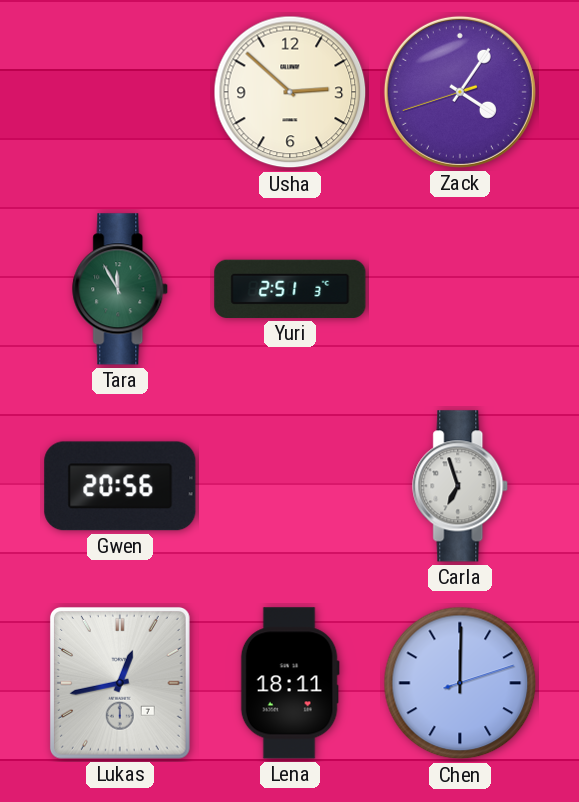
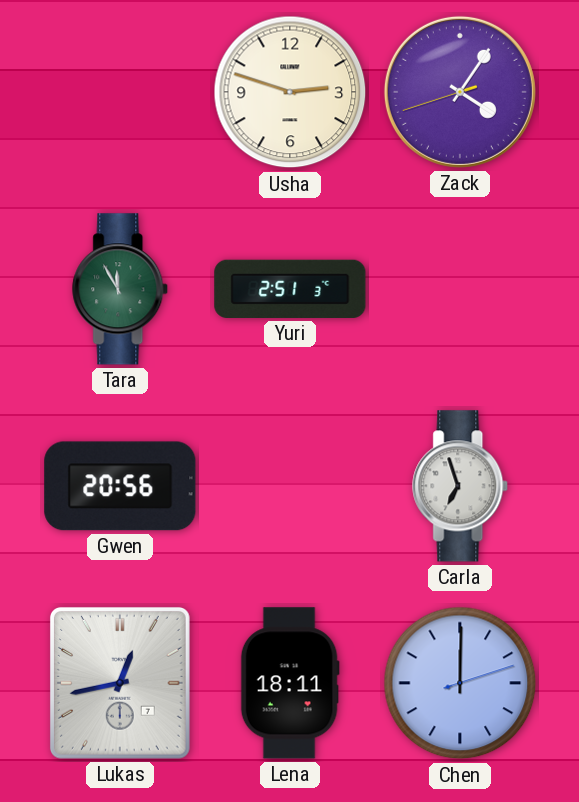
Usha: 2:52 -> 2:48 (290, 92)
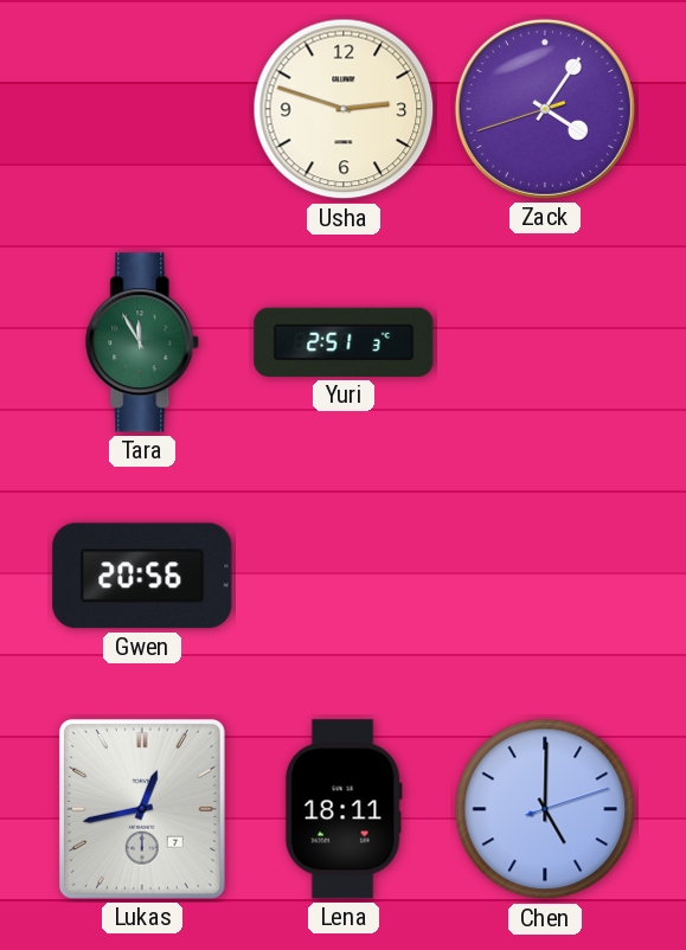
Carla: 6:57 -> none (461, 486)
Chen: 12:00 -> 5:00 (545, 809)
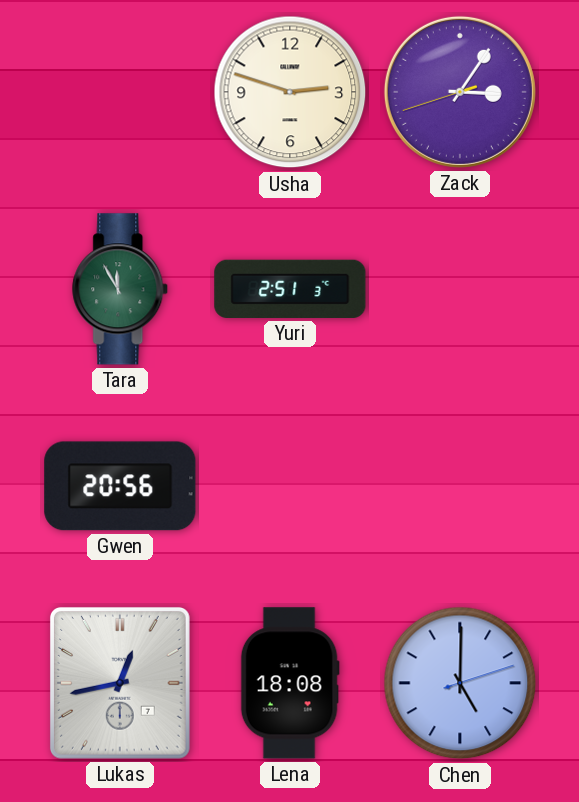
Zack: 4:05 -> 3:05 (460, 92)
Lena: 18:11 -> 18:08 (290, 683)
